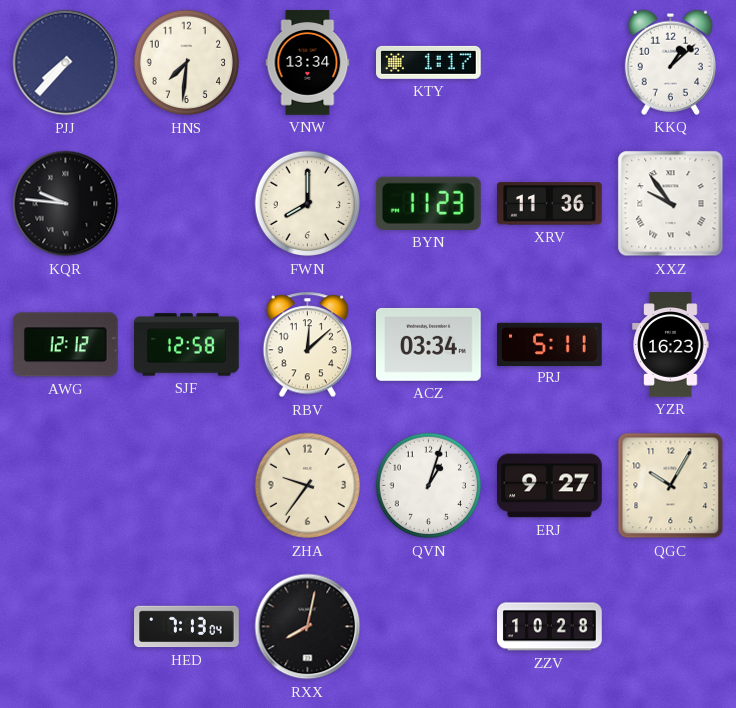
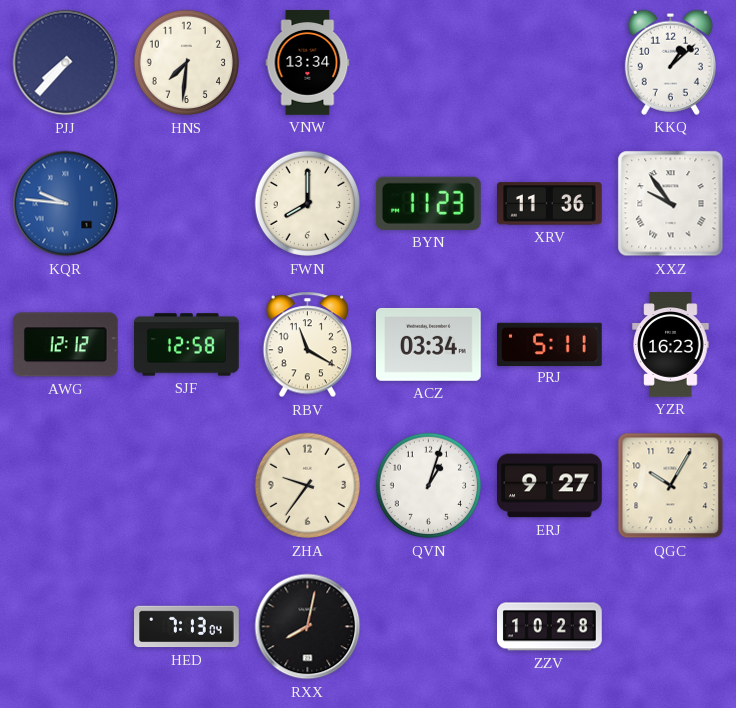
KTY: 1:17 -> none (429, 62)
KQR dial: black -> blue (66, 204)
RBV: 12:08 -> 11:20 (307, 345)
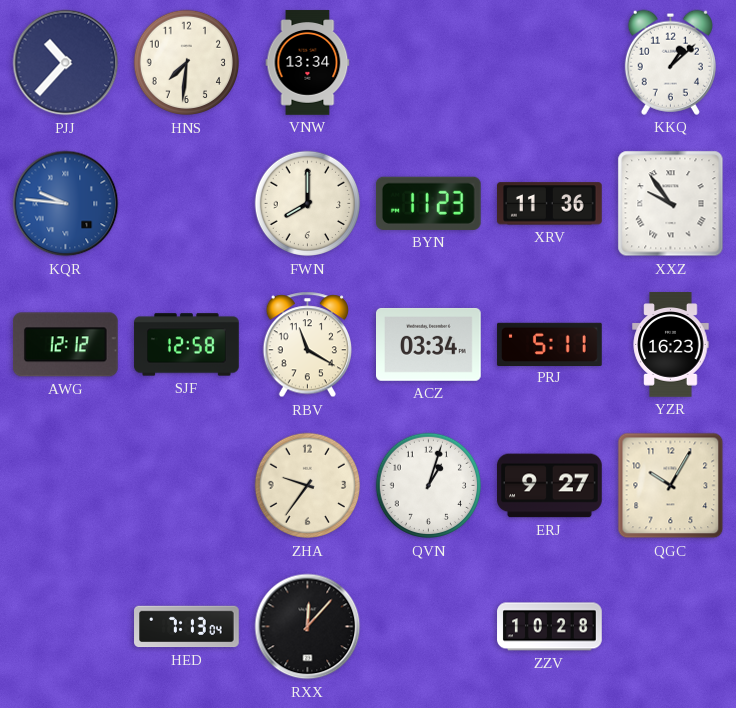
PJJ: 7:37 -> 10:37 (66, 63)
RXX: 8:02 -> 12:07 (308, 627)
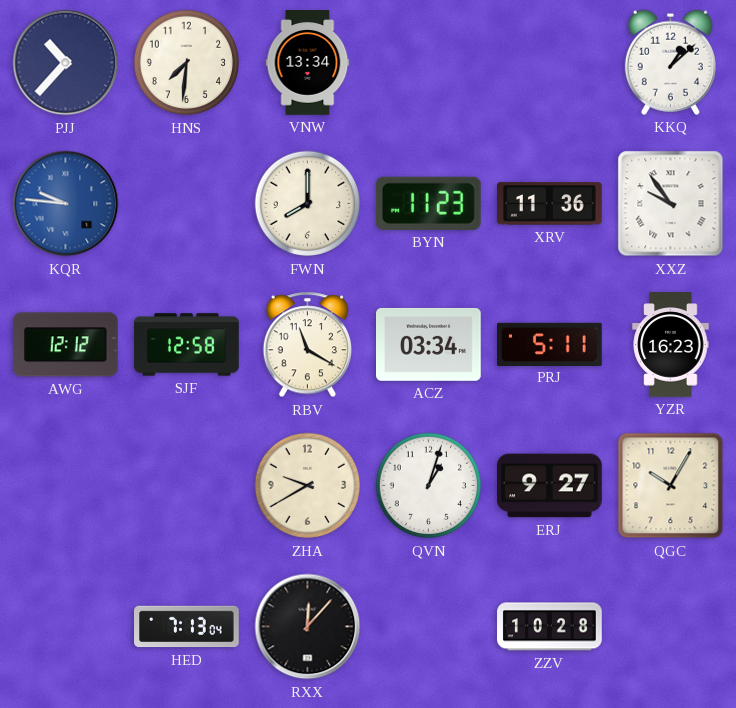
ZHA: 9:36 -> 9:40 (308, 486)
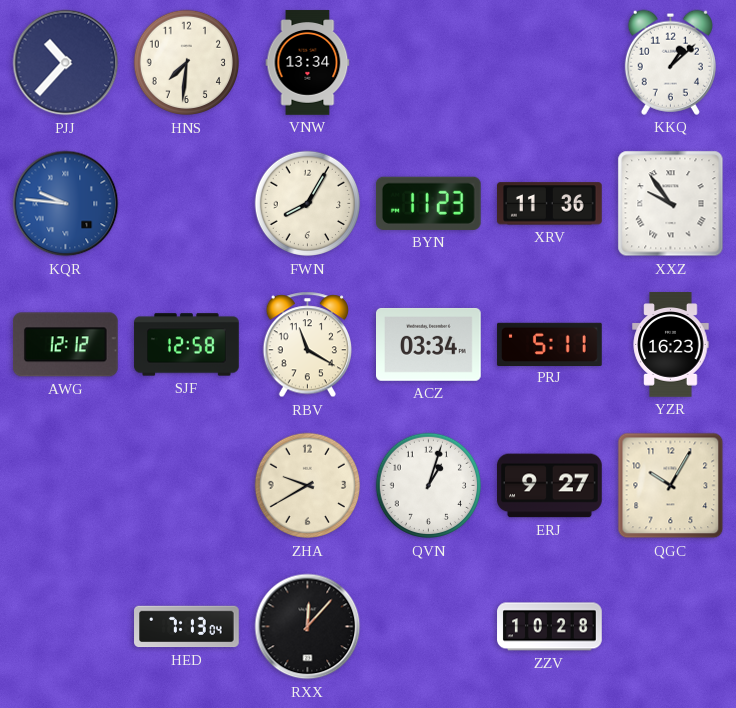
FWN: 8:00 -> 8:05 (308, 204)
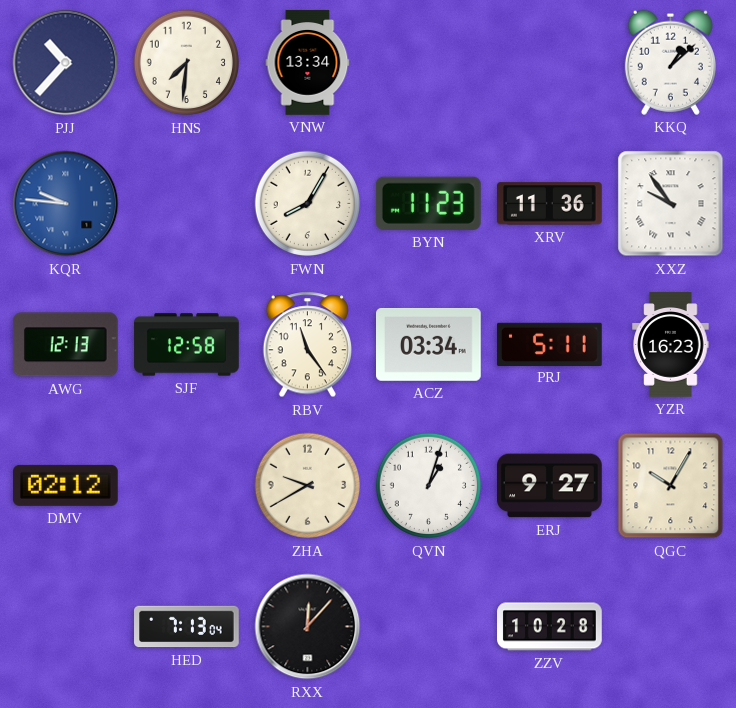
AWG: 12:12 -> 12:13 (65, 345)
RBV: 11:20 -> 11:24 (307, 345)
DMV: none -> 02:12 (66, 485)
